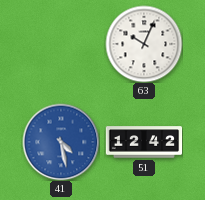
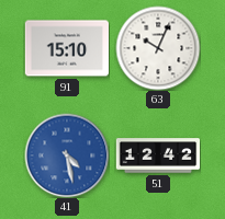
91: none -> 15:10 (66, 48)
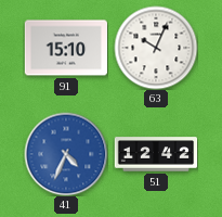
41: 4:28 -> 4:34 (66, 154)
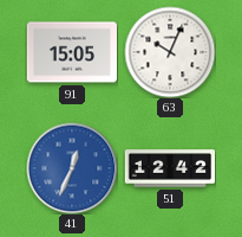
91: 15:10 -> 15:05 (71, 52)
41: 4:34 -> 12:34 (72, 168)
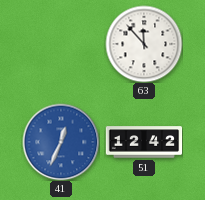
91: 15:05 -> none (71, 52)
63: 10:04 -> 11:53 (144, 44)
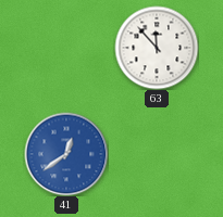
41: 12:34 -> 12:39 (66, 154)
51: 12:42 -> none (144, 142)
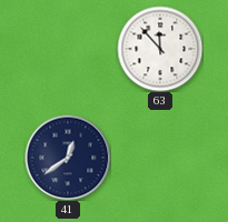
41 dial: blue -> navy (68, 158)
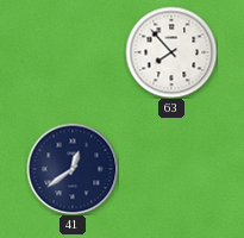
63: 11:53 -> 7:53 (171, 52)
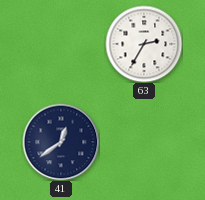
63: 7:53 -> 2:35 (144, 44)
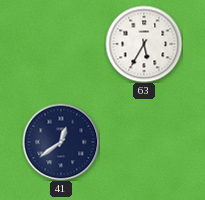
63: 2:35 -> 5:35 (144, 44)
